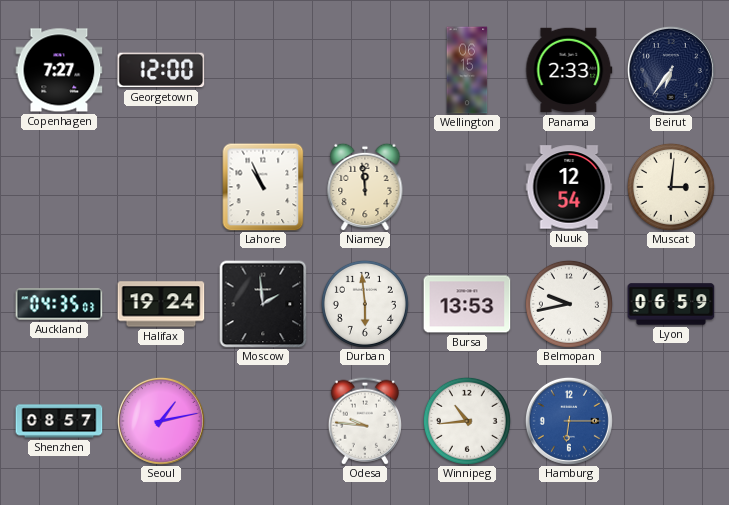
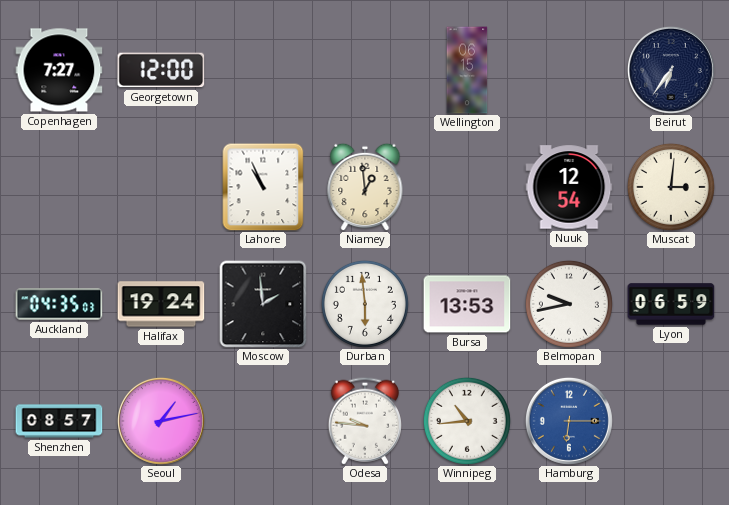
Panama: 2:33 -> none (569, 70)
Niamey: 11:59 -> 12:59 (365, 187)
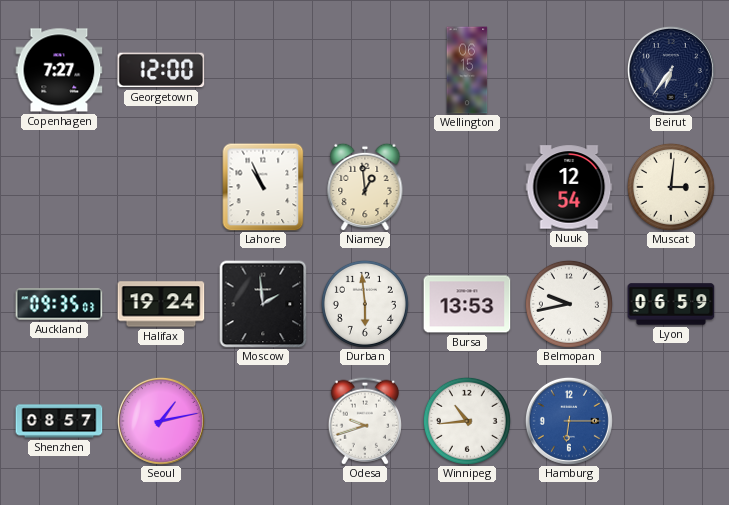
Auckland: 04:35 -> 09:35 (59, 304)
Odesa: 9:46 -> 9:42 (365, 421)
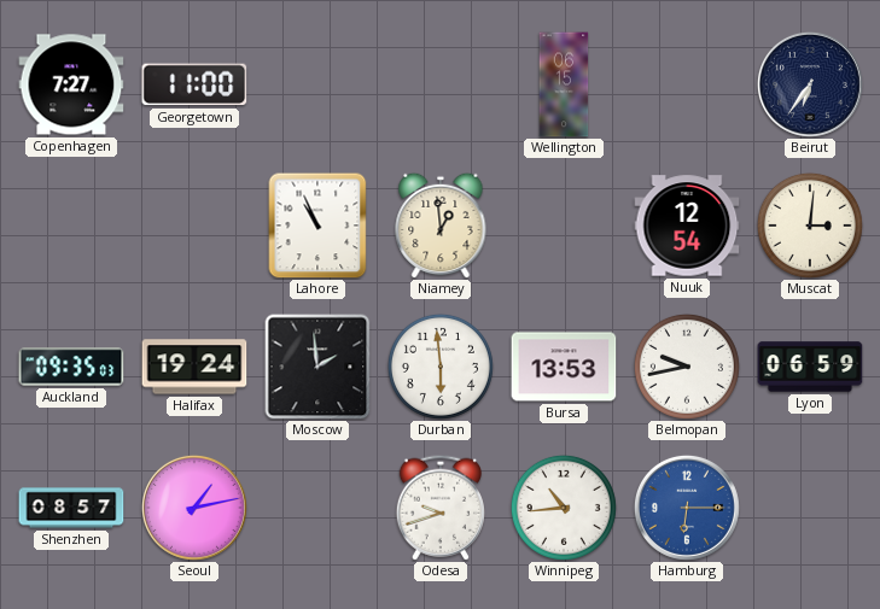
Georgetown: 12:00 -> 11:00 (194, 84)
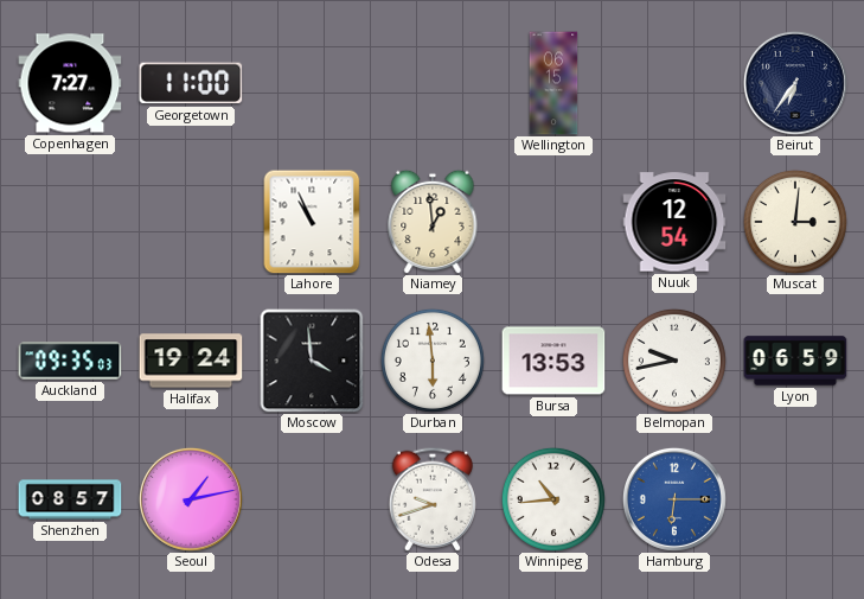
Moscow: 1:59 -> 3:59 (312, 361)
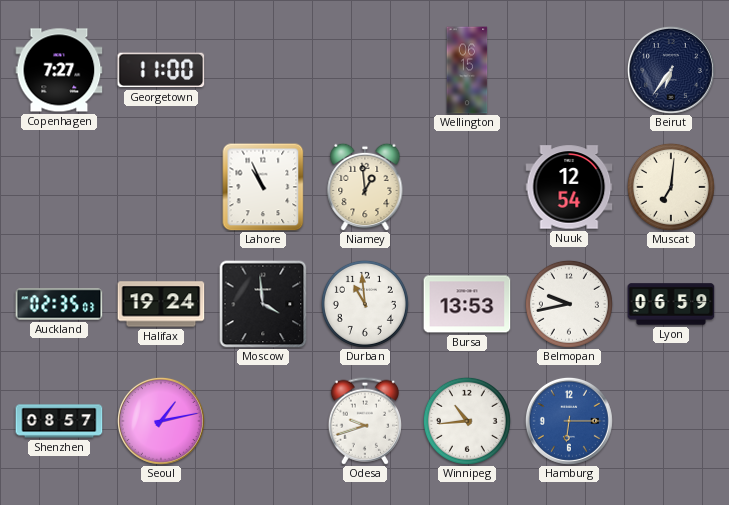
Muscat: 3:01 -> 7:01 (671, 187)
Auckland: 09:35 -> 02:35 (59, 304)
Durban: 5:59 -> 10:59 (365, 304)
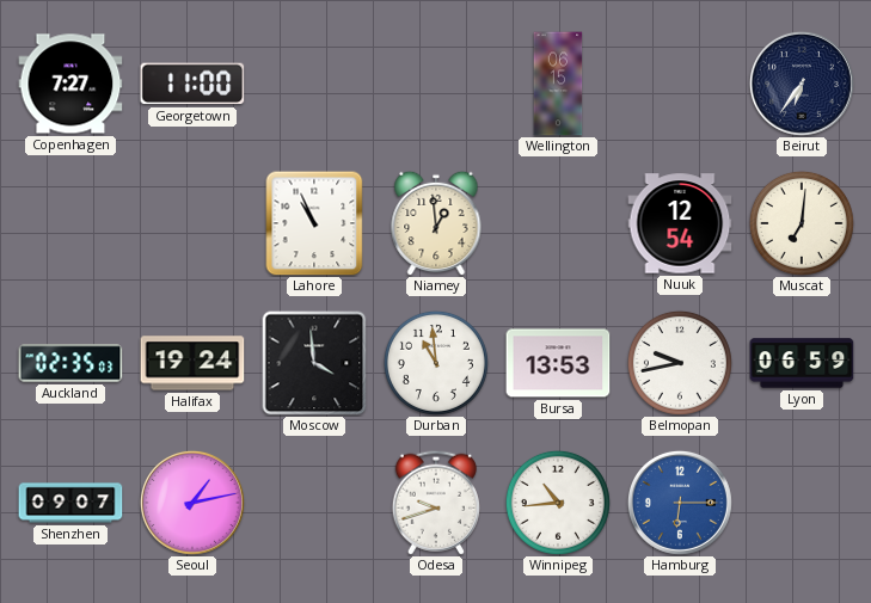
Shenzhen: 08:57 -> 09:07 (70, 503)
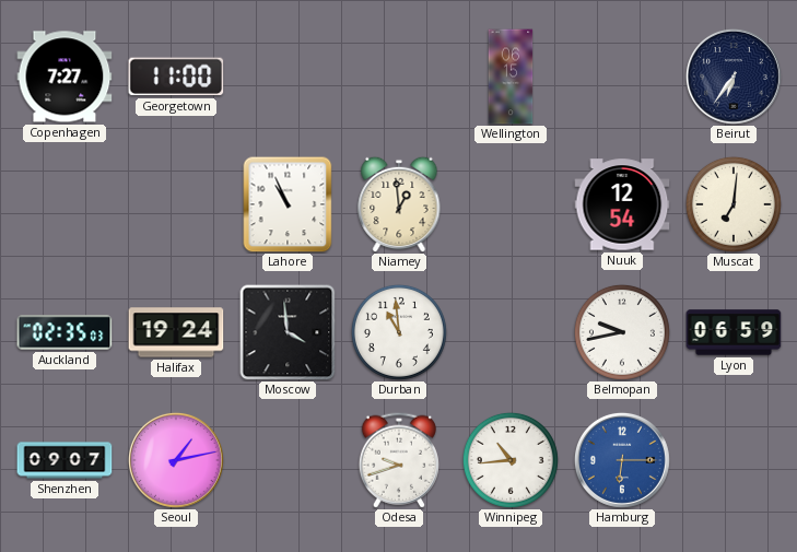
Bursa: 13:53 -> none (558, 363)
